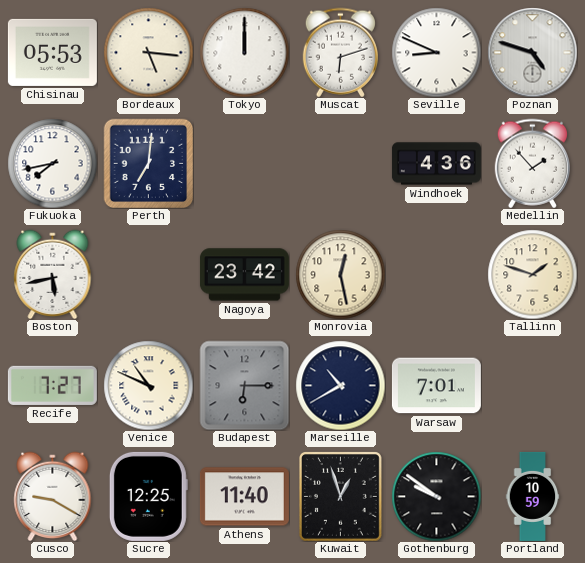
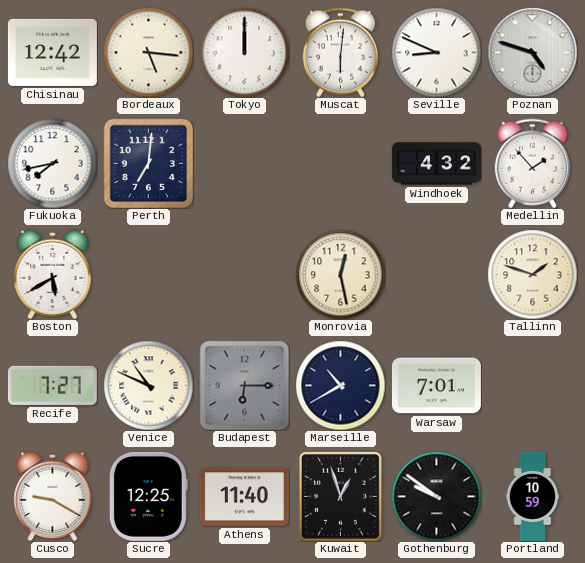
Chisinau: 05:53 -> 12:42 (52, 52)
Muscat: 6:12 -> 6:01 (340, 52)
Windhoek: 4:36 -> 4:32 (436, 164)
Boston: 5:43 -> 5:40 (53, 274)
Nagoya: 23:42 -> none (244, 275)
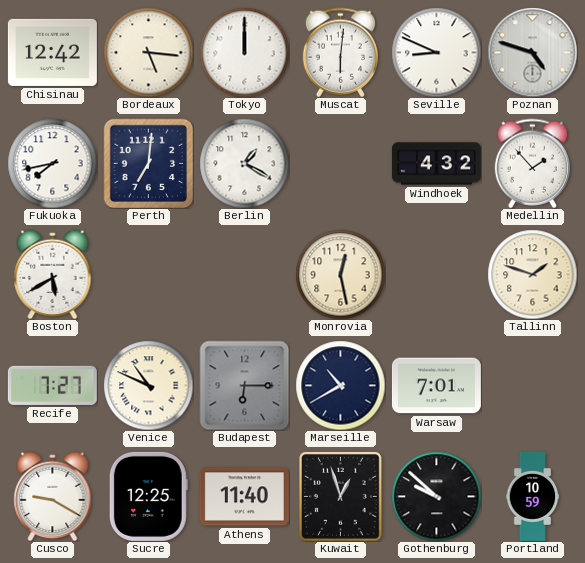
Berlin: none -> 1:20 (244, 163)
Gothenburg: 9:51 -> 9:52 (436, 496)
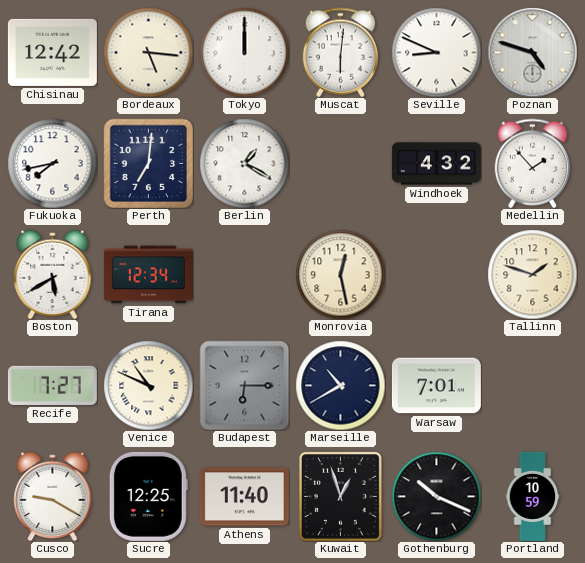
Tirana: none -> 12:34 (148, 275)
Gothenburg: 9:52 -> 10:19 (436, 496)
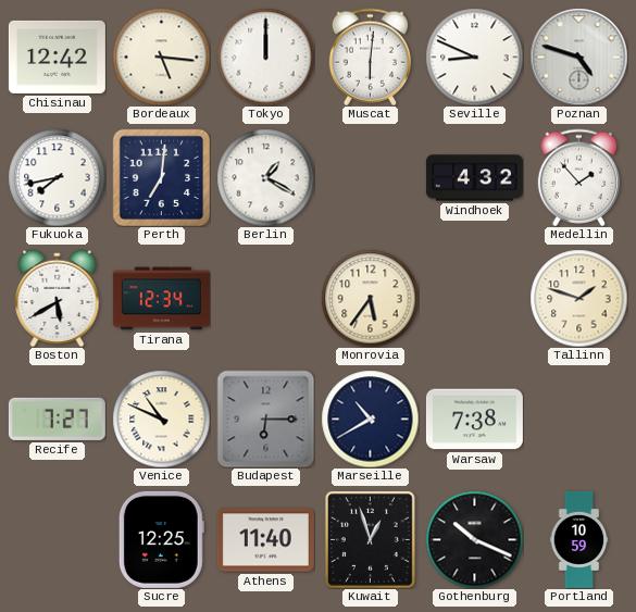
Monrovia: 12:28 -> 5:36 (370, 298)
Warsaw: 7:01 -> 7:38 (474, 420)
Cusco: 9:20 -> none (53, 496)
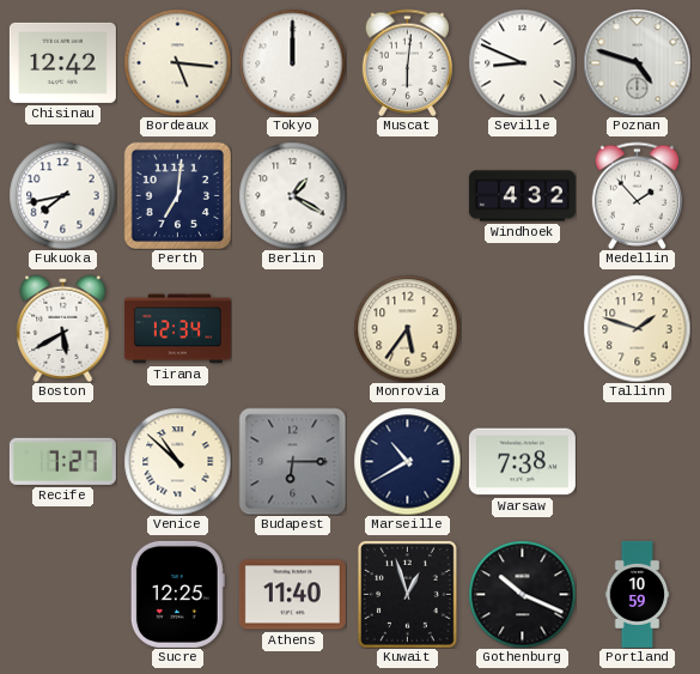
Venice: 10:49 -> 10:52 (177, 461)
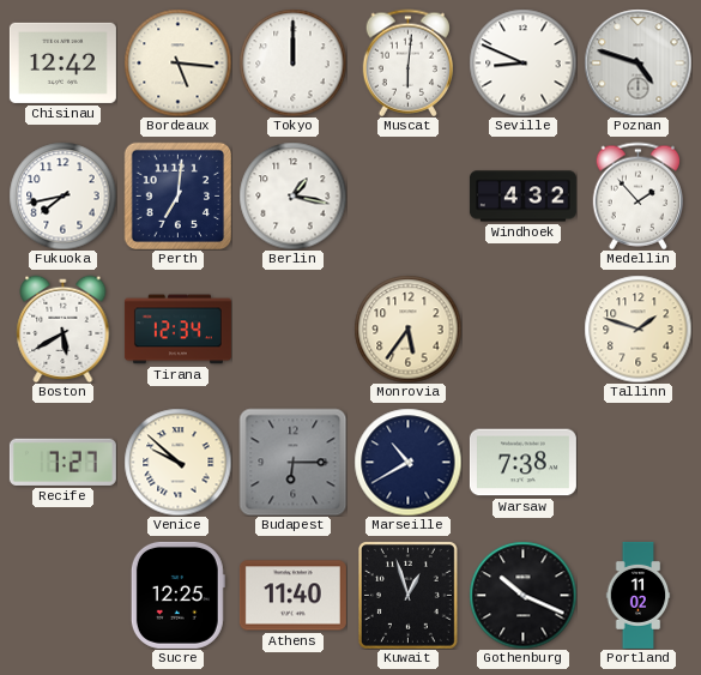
Berlin: 1:20 -> 1:17 (292, 195)
Venice: 10:52 -> 9:52 (177, 462)
Portland: 10:59 -> 11:02 (639, 595)
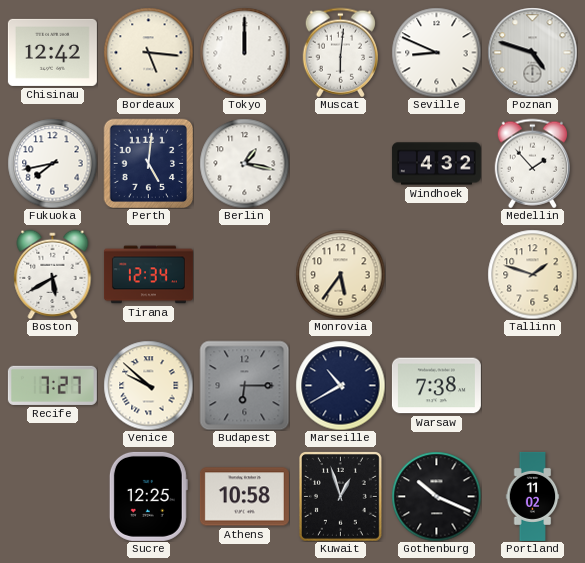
Perth: 7:01 -> 5:01 (148, 163)
Athens: 11:40 -> 10:58 (244, 497)
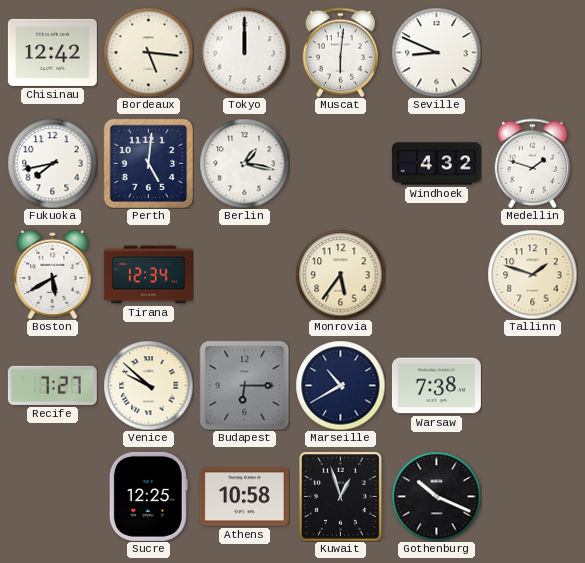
Poznan: 4:48 -> none (532, 52)
Medellin: 1:53 -> 1:48 (532, 163)
Portland: 11:02 -> none (533, 496)
